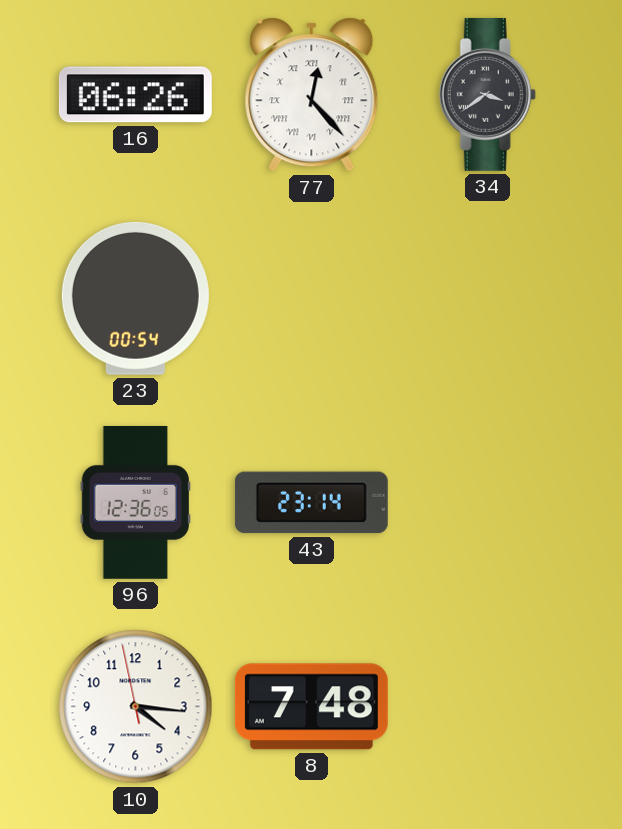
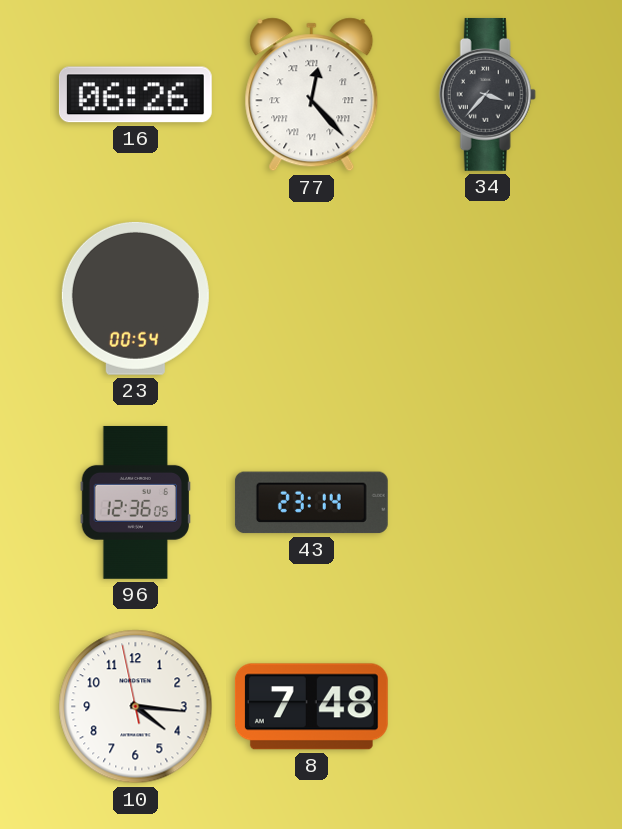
34: 3:39 -> 3:37 (487, 94)
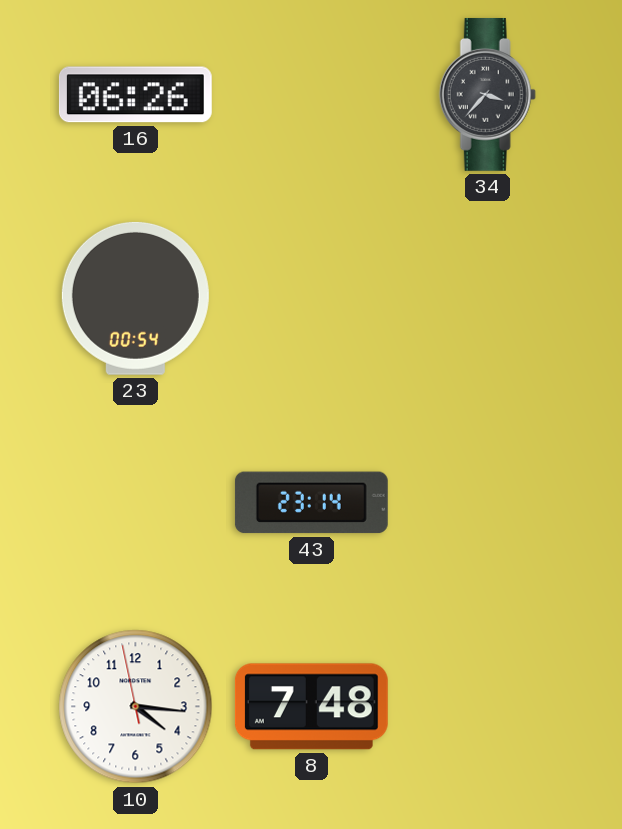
77: 12:23 -> none (312, 95)
96: 12:36 -> none (135, 502)
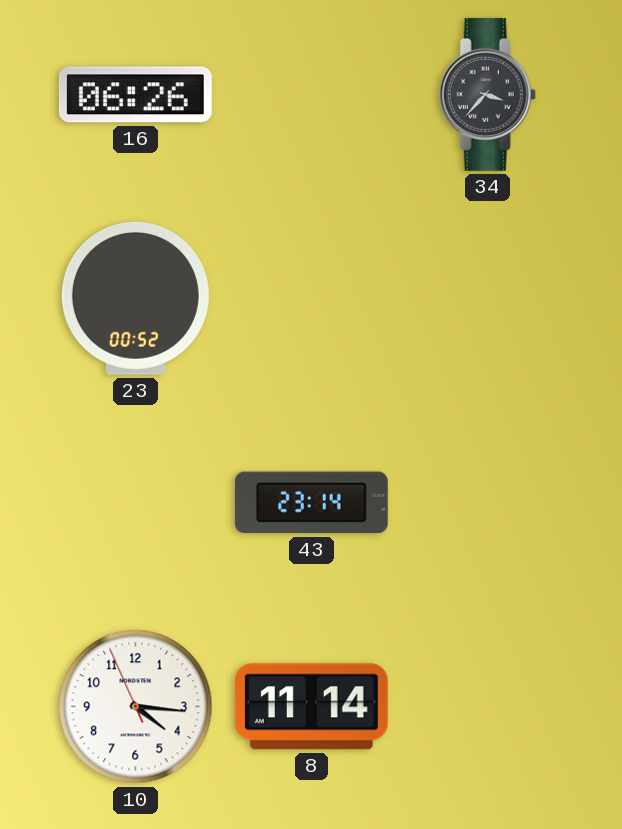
23: 00:54 -> 00:52 (135, 298)
10: 4:15:58 -> 4:15:56 (136, 707)
8: 7:48 -> 11:14 (311, 707)
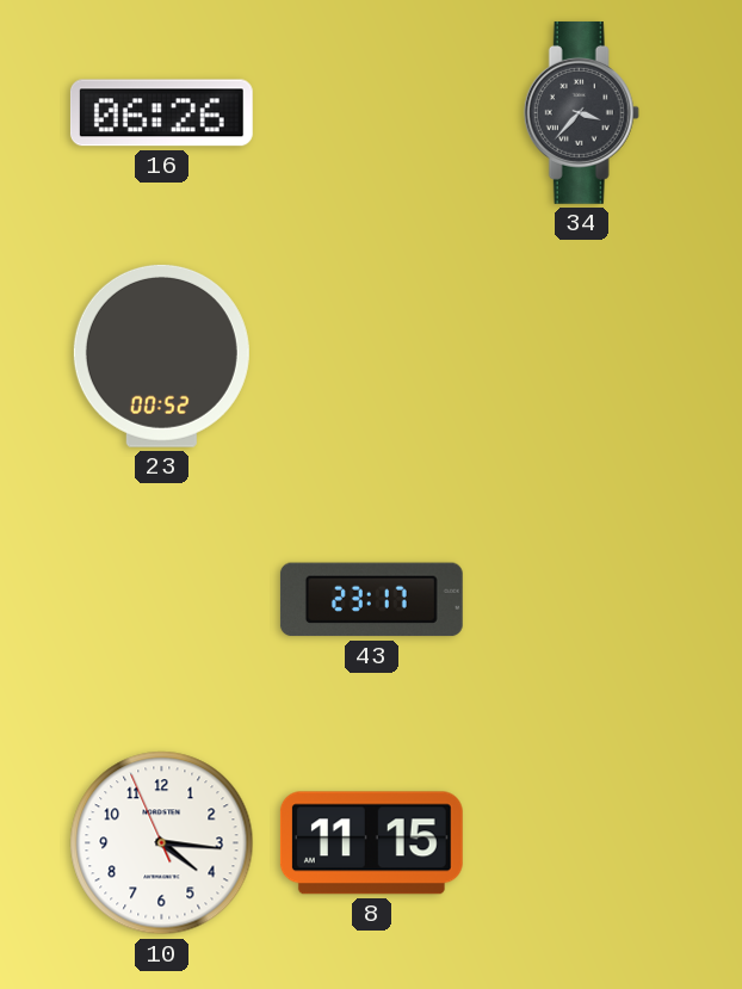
43: 23:14 -> 23:17 (371, 600)
8: 11:14 -> 11:15 (371, 843)
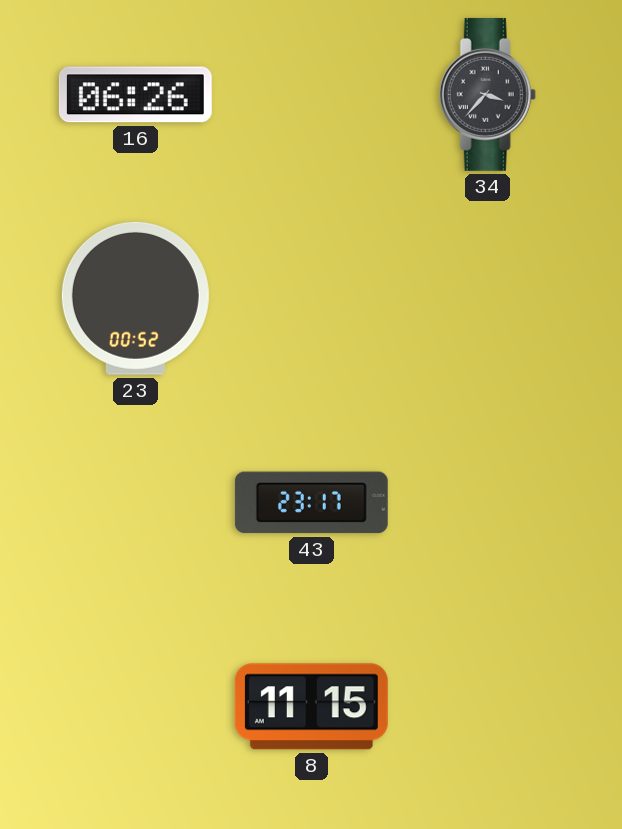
10: 4:15 -> none (162, 843)
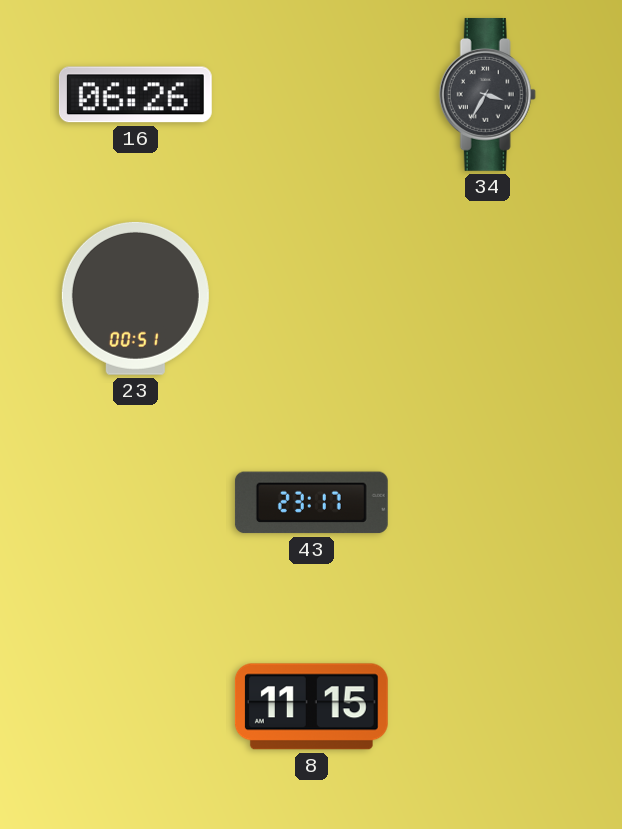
34: 3:37 -> 3:35 (487, 94)
23: 00:52 -> 00:51 (135, 298)
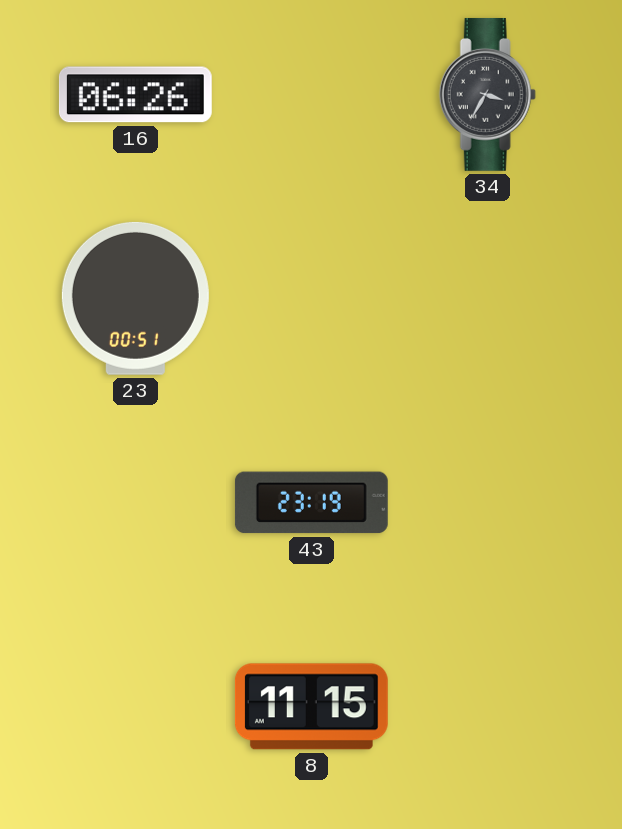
43: 23:17 -> 23:19 (311, 503)
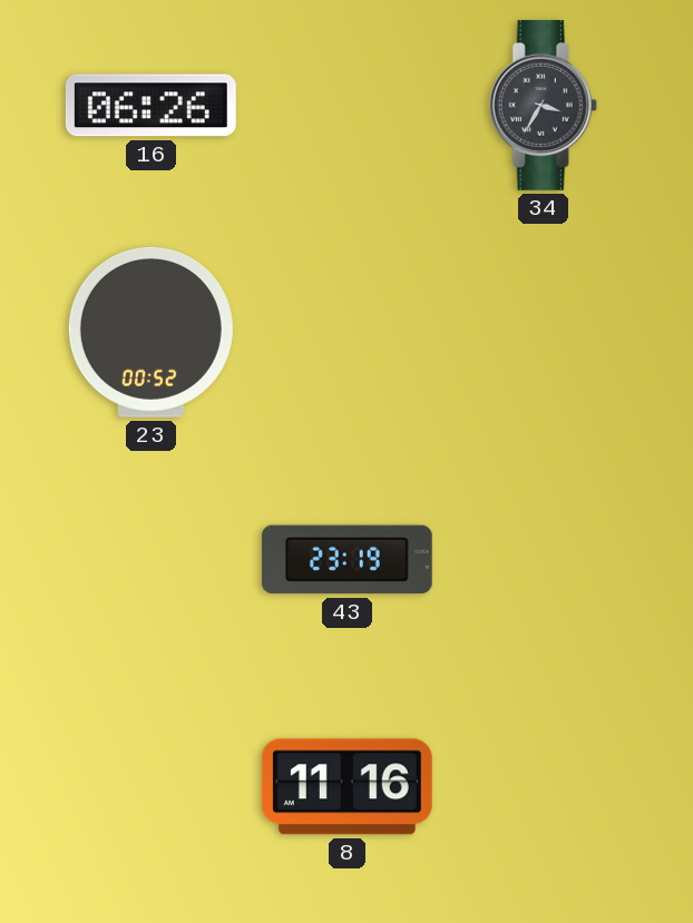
23: 00:51 -> 00:52 (150, 332)
8: 11:15 -> 11:16 (346, 787)
